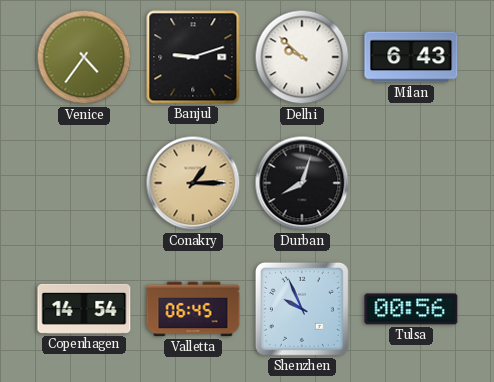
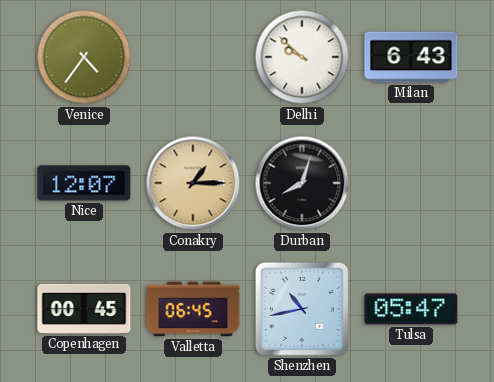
Banjul: 9:12 -> none (193, 57)
Nice: none -> 12:07 (84, 183)
Copenhagen: 14:54 -> 00:45 (84, 309)
Shenzhen: 9:56 -> 10:43 (302, 309)
Tulsa: 00:56 -> 05:47 (411, 309)
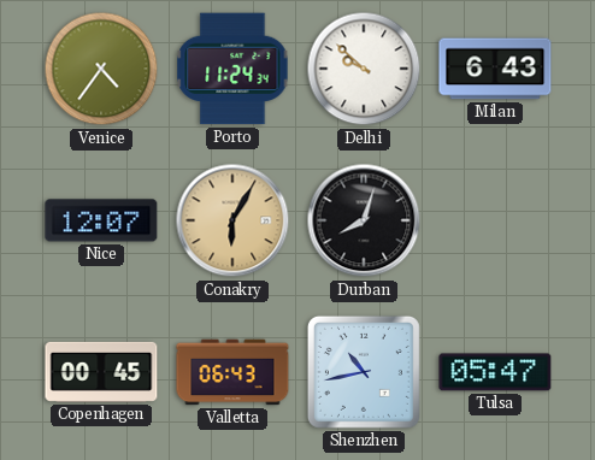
Porto: none -> 11:24 (232, 69)
Conakry: 1:15 -> 6:05 (232, 220)
Valletta: 06:45 -> 06:43 (232, 372)
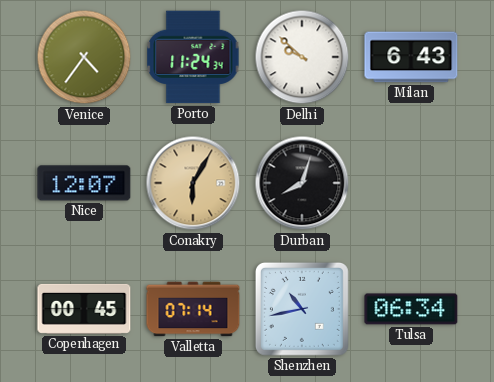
Valletta: 06:43 -> 07:14 (193, 309)
Tulsa: 05:47 -> 06:34 (411, 309)
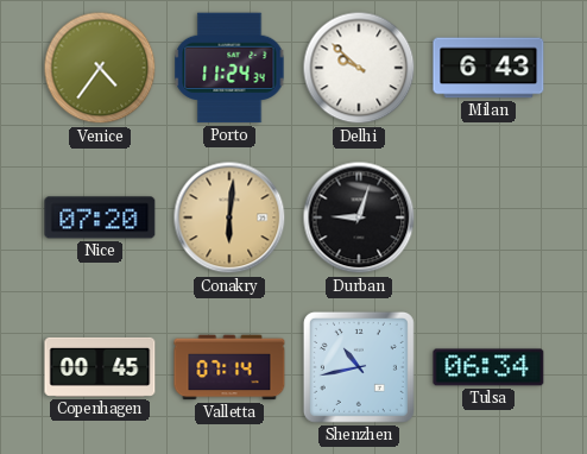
Nice: 12:07 -> 07:20 (100, 217)
Conakry: 6:05 -> 6:01 (229, 217)
Durban: 8:03 -> 9:03 (359, 217)
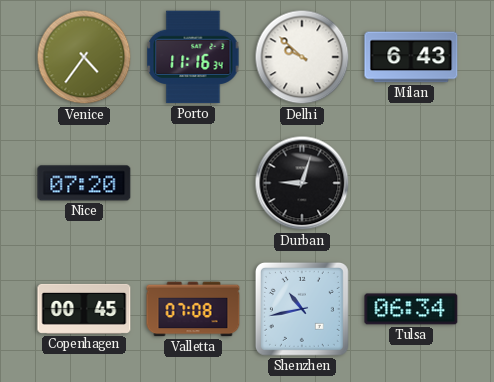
Porto: 11:24 -> 11:16 (193, 57)
Conakry: 6:01 -> none (229, 217)
Valletta: 07:14 -> 07:08 (193, 309)
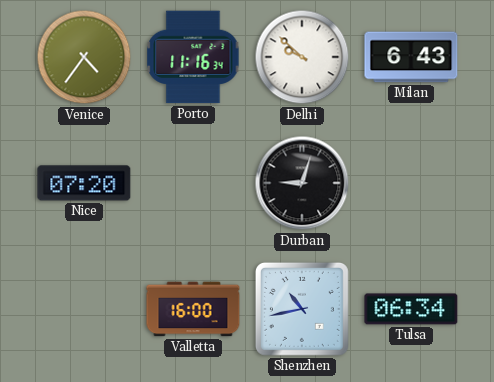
Copenhagen: 00:45 -> none (84, 309)
Valletta: 07:08 -> 16:00 (193, 309)
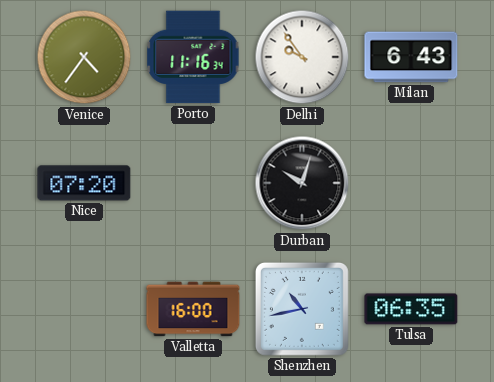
Delhi: 9:52 -> 9:54 (302, 57)
Durban: 9:03 -> 10:03 (302, 183)
Tulsa: 06:34 -> 06:35 (411, 309)
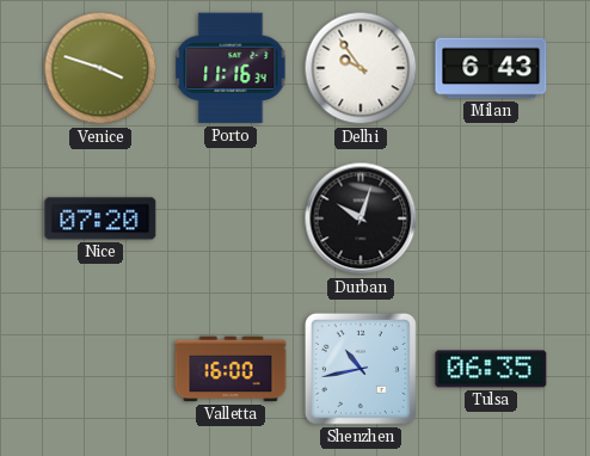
Venice: 4:36 -> 3:48 (100, 68)
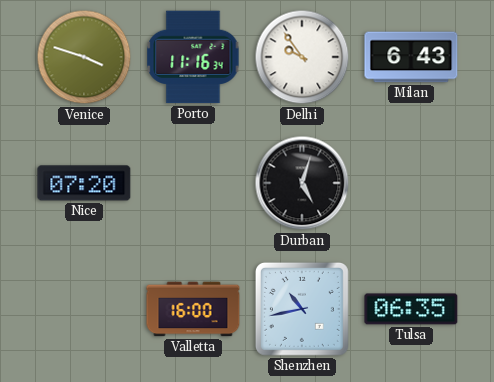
Durban: 10:03 -> 5:03 (302, 183)
